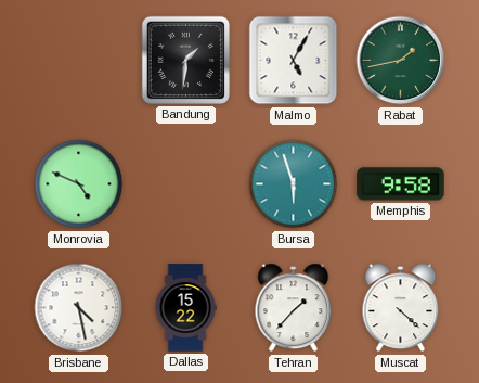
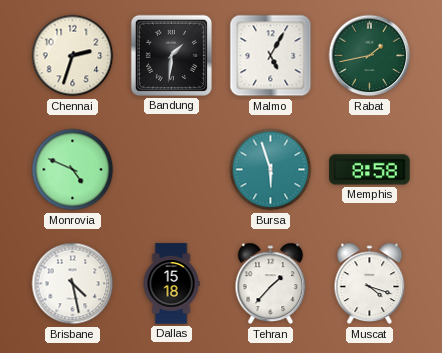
Chennai: none -> 2:33 (73, 56)
Memphis: 9:58 -> 8:58 (370, 170)
Dallas: 15:22 -> 15:18 (171, 284)
Muscat: 4:22 -> 4:18 (370, 284)
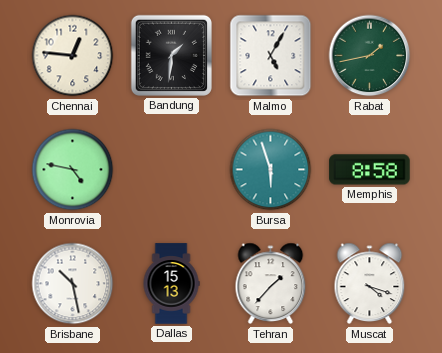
Chennai: 2:33 -> 12:46 (73, 56)
Monrovia: 4:49 -> 4:47 (73, 170)
Brisbane: 4:28 -> 10:28 (73, 284)
Dallas: 15:18 -> 15:13 (171, 284)
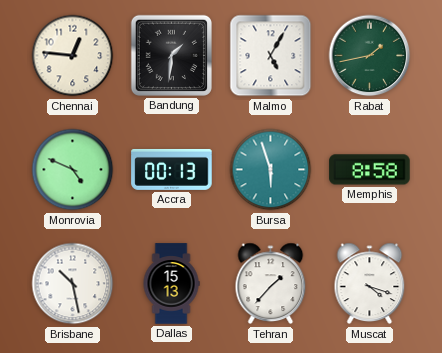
Monrovia: 4:47 -> 4:49 (73, 170)
Accra: none -> 00:13 (172, 169)
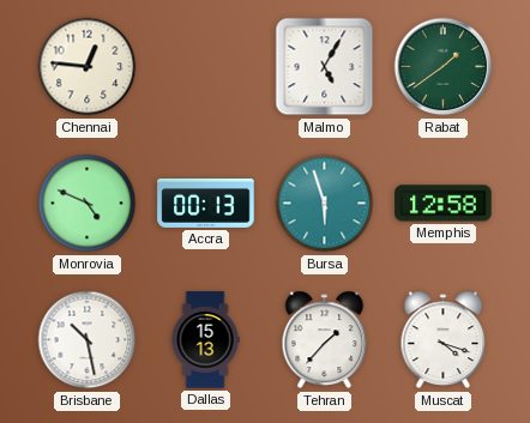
Bandung: 1:31 -> none (171, 55)
Rabat: 1:43 -> 1:39 (444, 67)
Memphis: 8:58 -> 12:58 (444, 204)
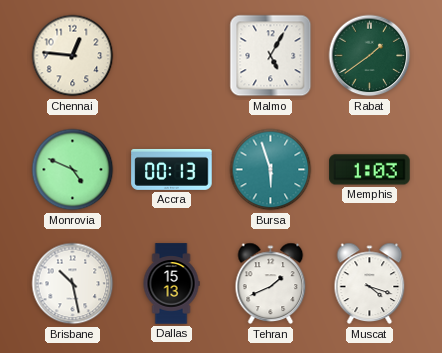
Memphis: 12:58 -> 1:03 (370, 170)
Tehran: 1:37 -> 1:41 (271, 284)
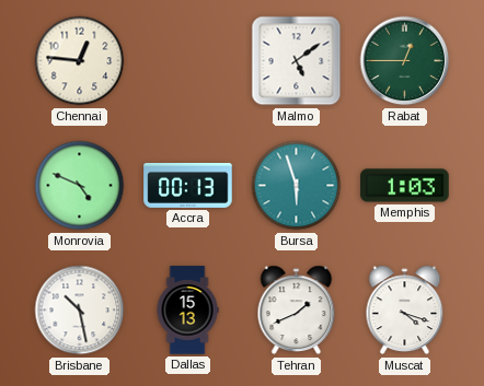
Malmo: 5:05 -> 5:09 (297, 61)
Rabat: 1:39 -> 12:45 (405, 61)
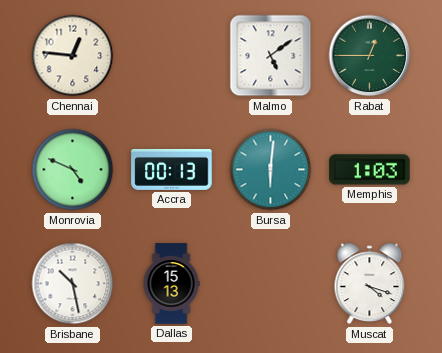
Bursa: 5:57 -> 6:01 (271, 170)
Tehran: 1:41 -> none (297, 311)
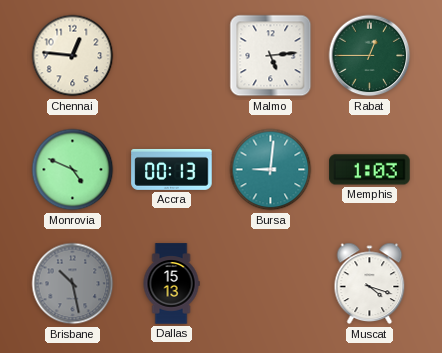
Malmo: 5:09 -> 5:14 (271, 56)
Bursa: 6:01 -> 9:01 (271, 170)
Brisbane dial: white -> grey (73, 284)
